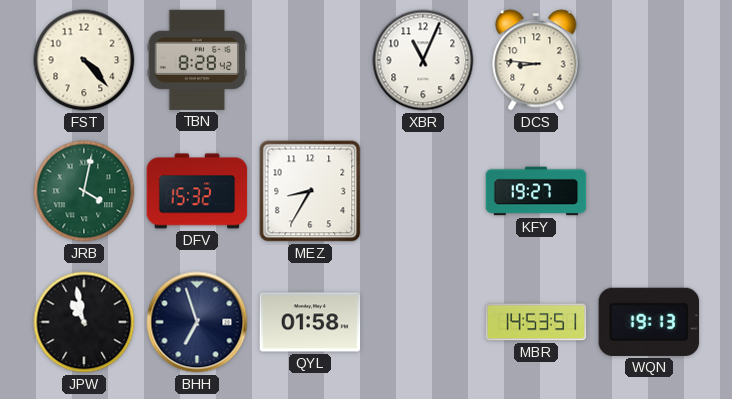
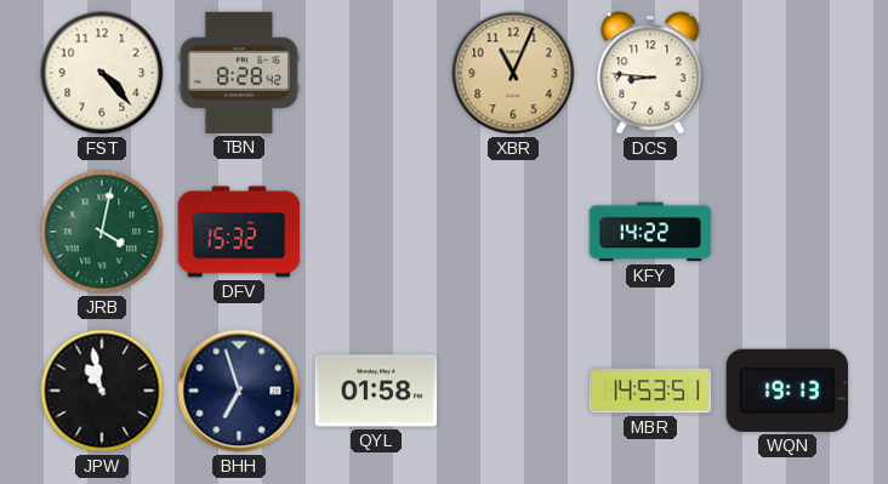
XBR dial: white -> champagne (513, 73)
MEZ: 8:35 -> none (310, 191)
KFY: 19:27 -> 14:22 (650, 232)
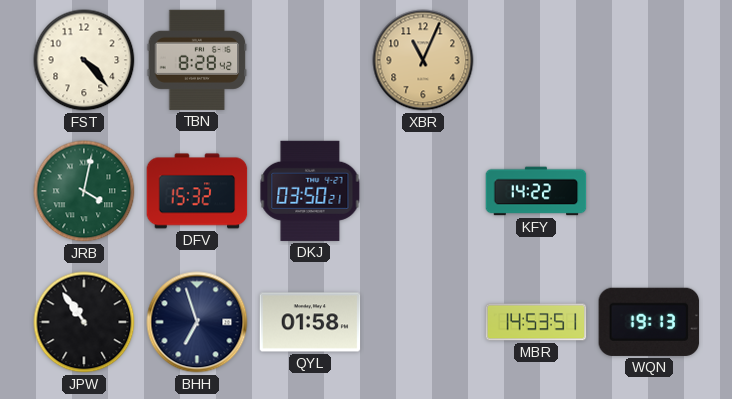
DCS: 8:46 -> none (650, 73)
DKJ: none -> 03:50 (310, 191)
JPW: 10:58 -> 10:54 (84, 322)
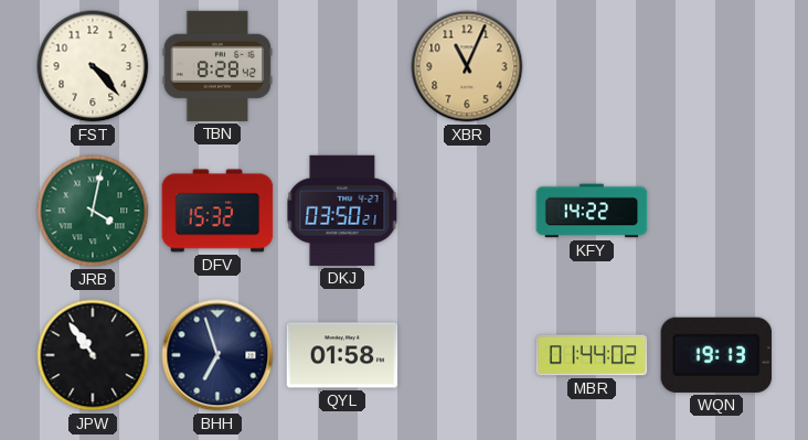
MBR: 14:53 -> 01:44 (592, 355)
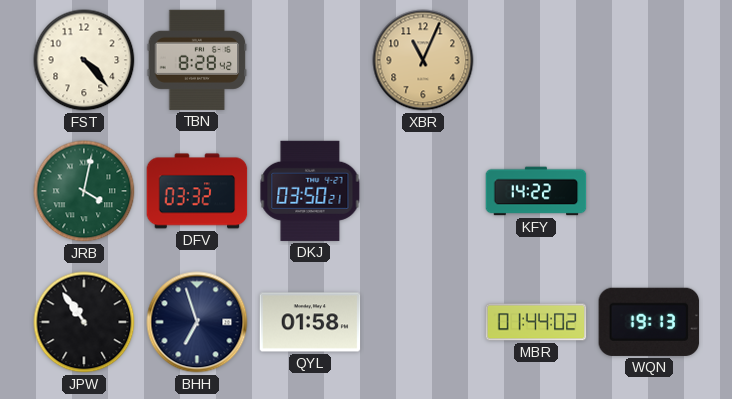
DFV: 15:32 -> 03:32 (197, 191)
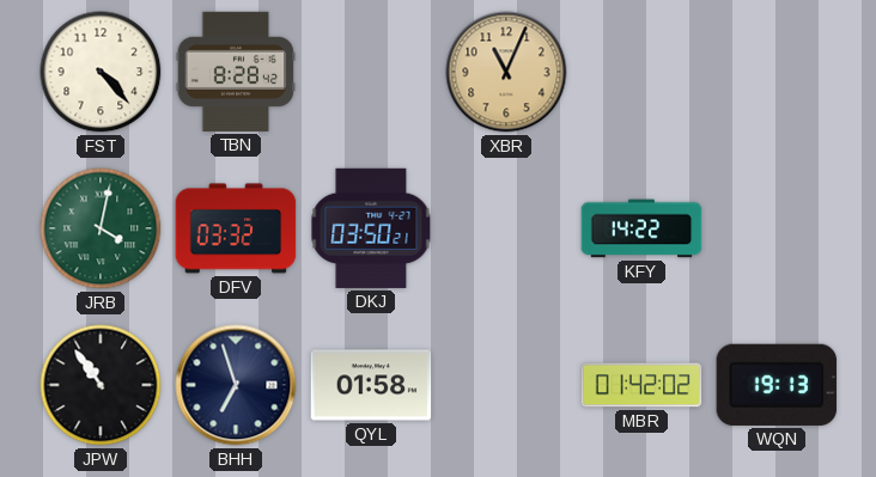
MBR: 01:44 -> 01:42 (641, 385)
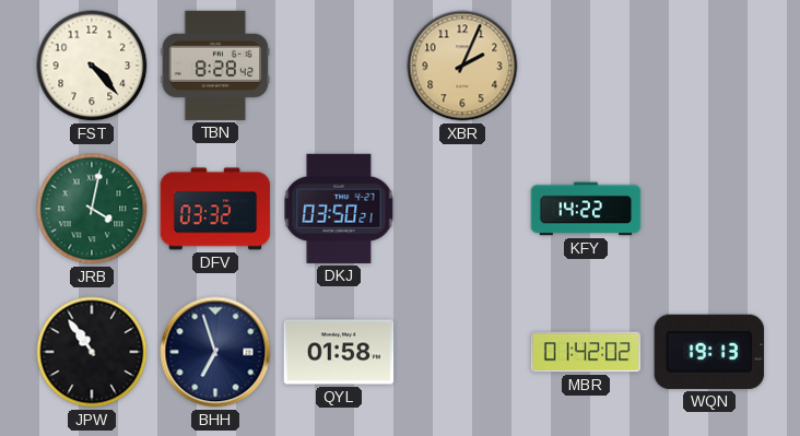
XBR: 11:04 -> 2:04 (462, 66)
